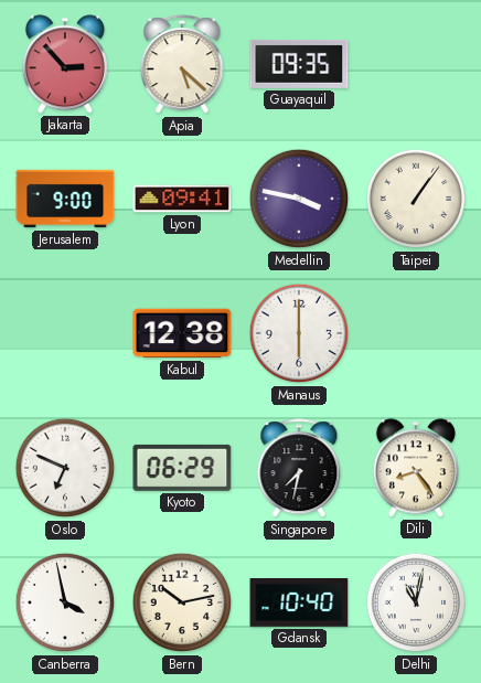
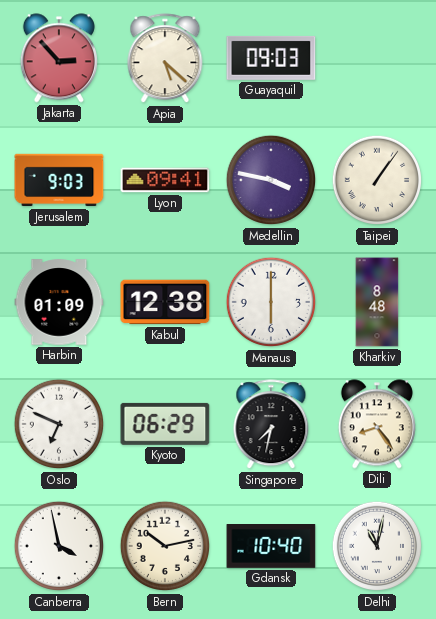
Guayaquil: 09:35 -> 09:03 (271, 58)
Jerusalem: 9:00 -> 9:03 (59, 180)
Harbin: none -> 01:09 (59, 302)
Kharkiv: none -> 8:48 (377, 302)
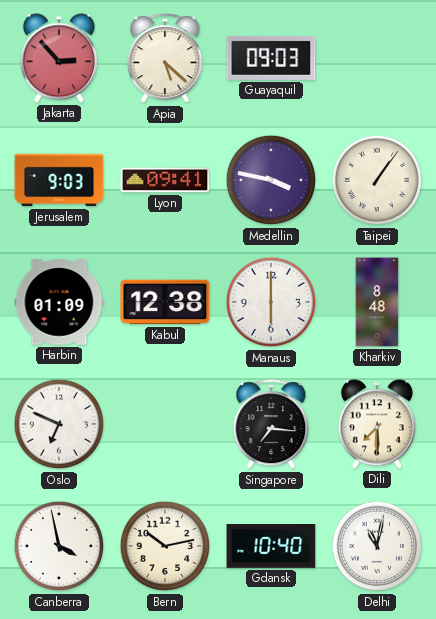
Kyoto: 06:29 -> none (165, 424)
Singapore: 7:32 -> 7:16 (271, 425)
Dili: 8:24 -> 7:30 (377, 424)
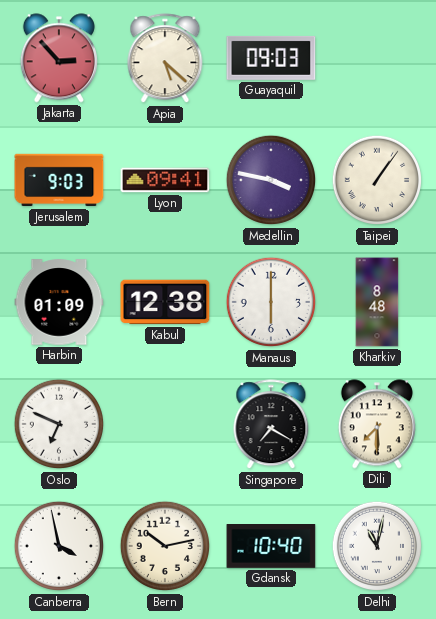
Singapore: 7:16 -> 7:20 (271, 425)
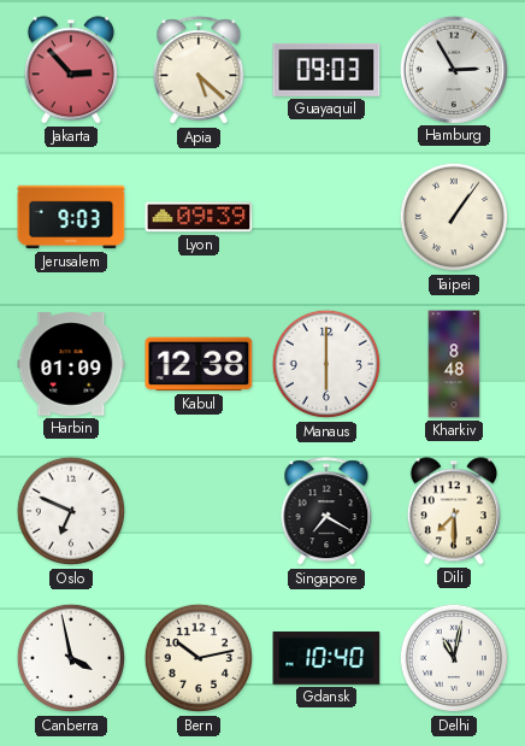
Hamburg: none -> 2:55 (453, 69)
Lyon: 09:41 -> 09:39 (199, 217)
Medellin: 3:47 -> none (271, 180)
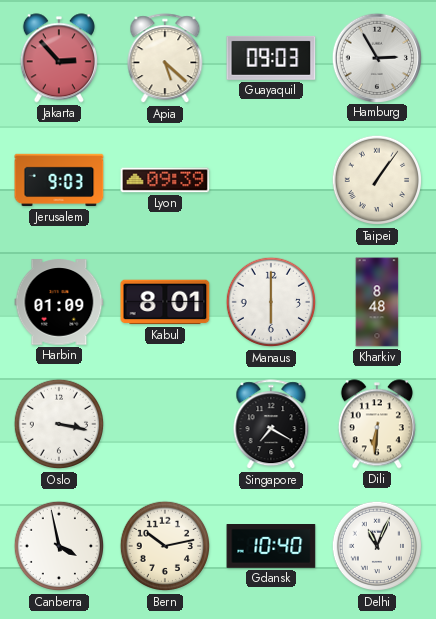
Kabul: 12:38 -> 8:01 (165, 302)
Oslo: 6:49 -> 3:17 (59, 424)
Dili: 7:30 -> 6:31 (377, 424)
Delhi: 11:02 -> 11:04 (377, 546)
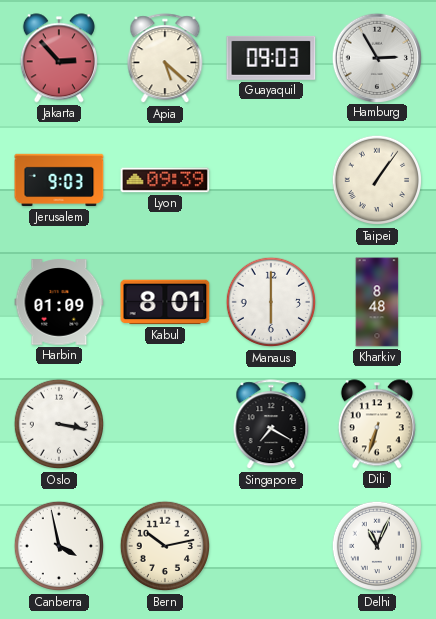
Dili: 6:31 -> 6:33 (377, 424)
Gdansk: 10:40 -> none (271, 547)
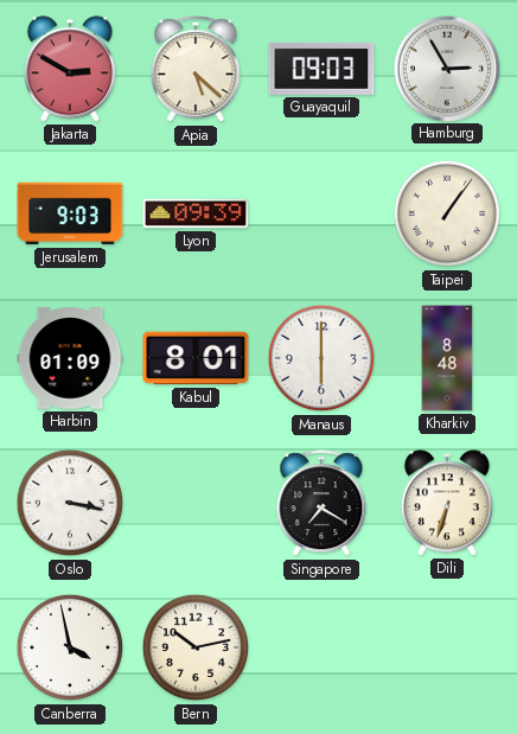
Jakarta: 2:53 -> 2:50 (70, 69)
Delhi: 11:04 -> none (377, 546)
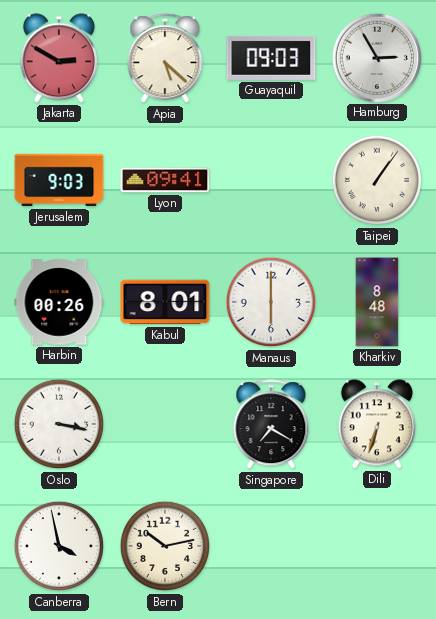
Lyon: 09:39 -> 09:41 (165, 180)
Harbin: 01:09 -> 00:26 (59, 302)
